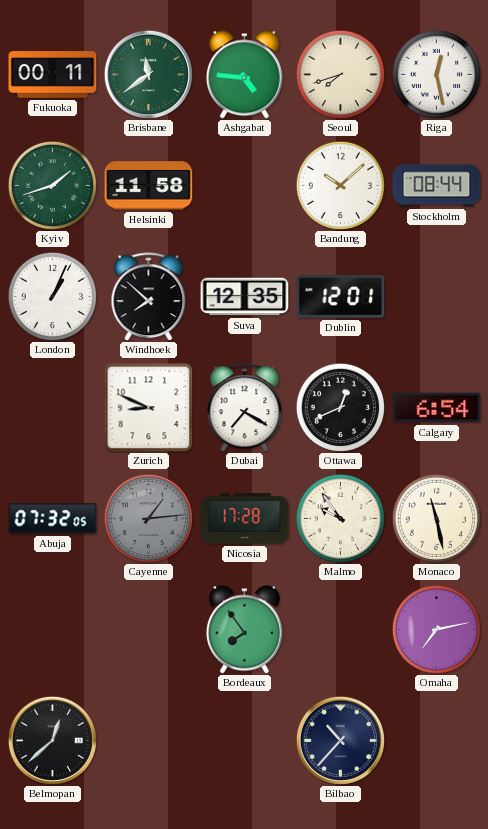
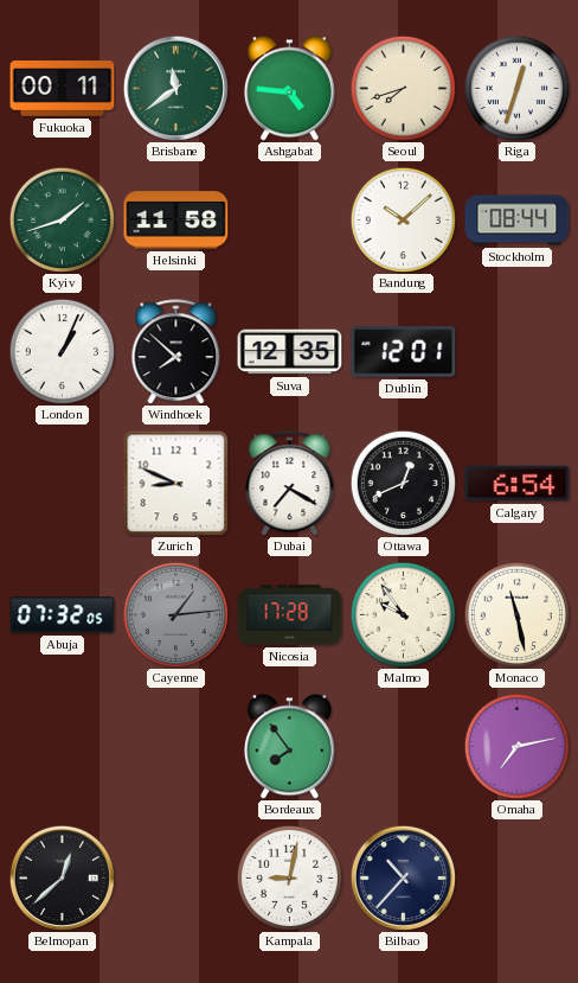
Riga: 12:28 -> 12:33 (516, 88)
Kampala: none -> 9:02 (289, 877)
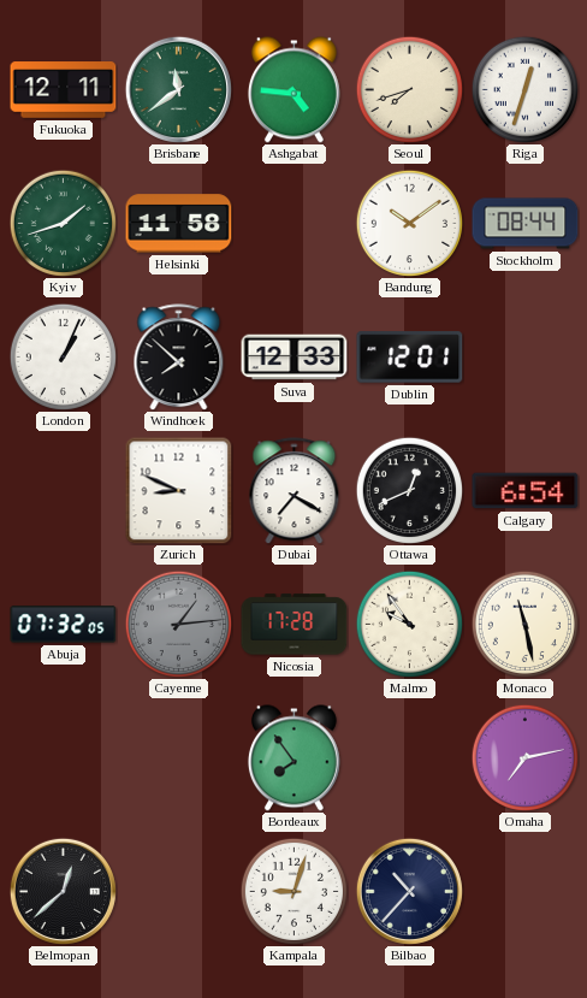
Fukuoka: 00:11 -> 12:11 (64, 90)
Bandung: 10:08 -> 10:09 (409, 223)
Suva: 12:35 -> 12:33 (295, 358)
Kampala: 9:02 -> 9:03 (293, 891)
